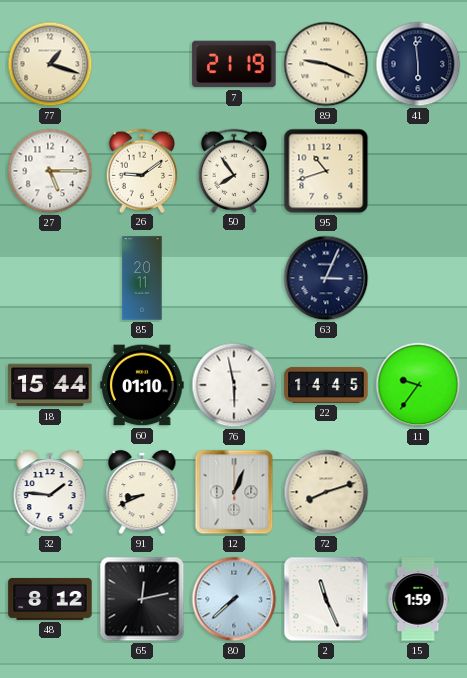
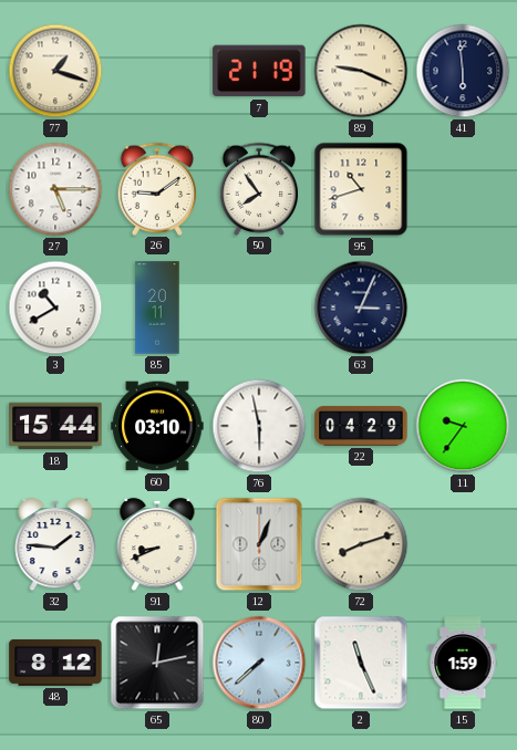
3: none -> 10:40 (55, 308)
60: 01:10 -> 03:10 (157, 426)
22: 14:45 -> 04:29 (361, 426)
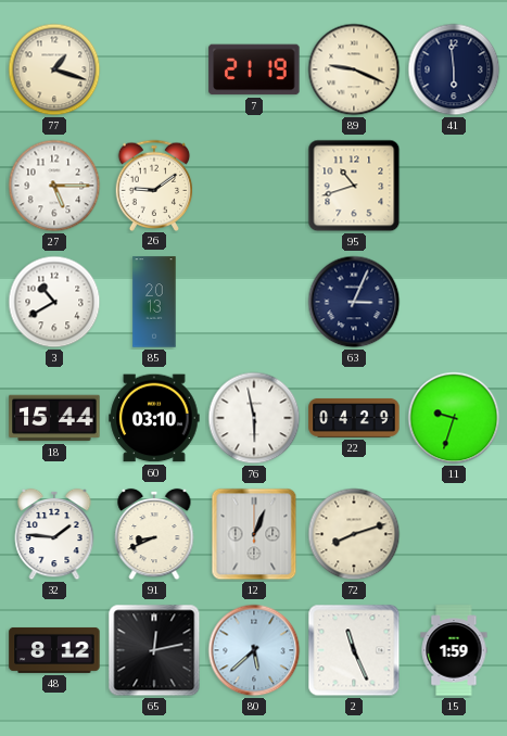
50: 7:54 -> none (259, 188)
85: 20:11 -> 20:13 (154, 302)
11: 9:36 -> 9:33 (454, 418)
80: 7:38 -> 5:38 (254, 650)
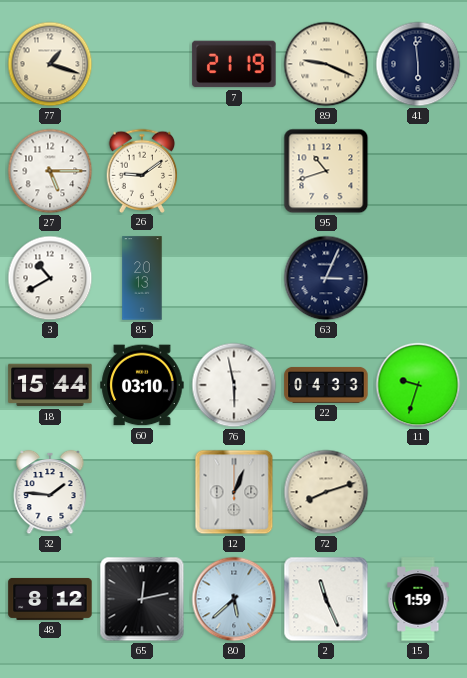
22: 04:29 -> 04:33 (326, 385)
91: 8:41 -> none (154, 534)
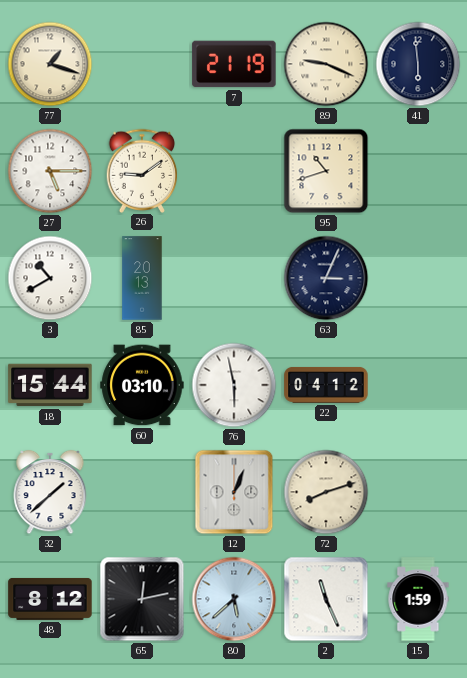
22: 04:33 -> 04:12 (326, 385)
11: 9:33 -> none (418, 385)
32: 1:46 -> 1:38 (50, 492)
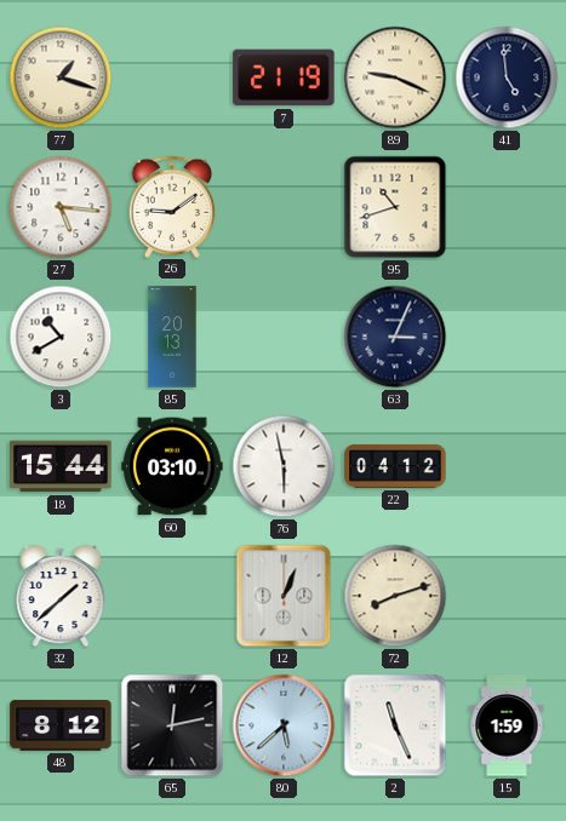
41: 5:59 -> 4:59 (507, 77)
27: 5:15 -> 5:16 (61, 207)
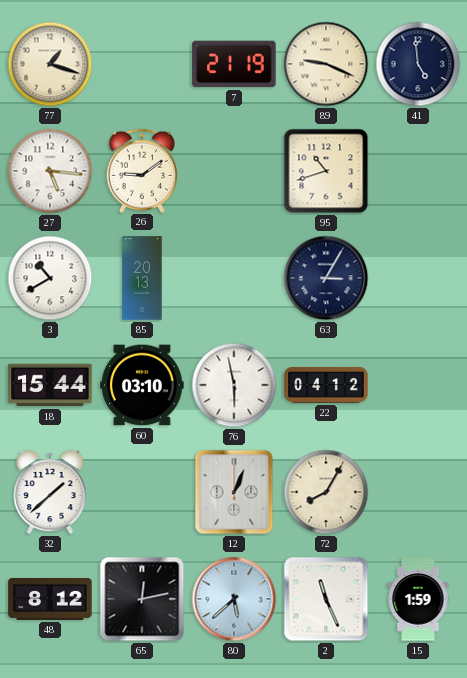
63: 3:04 -> 3:05 (326, 278)
72: 8:12 -> 8:05 (326, 492)
